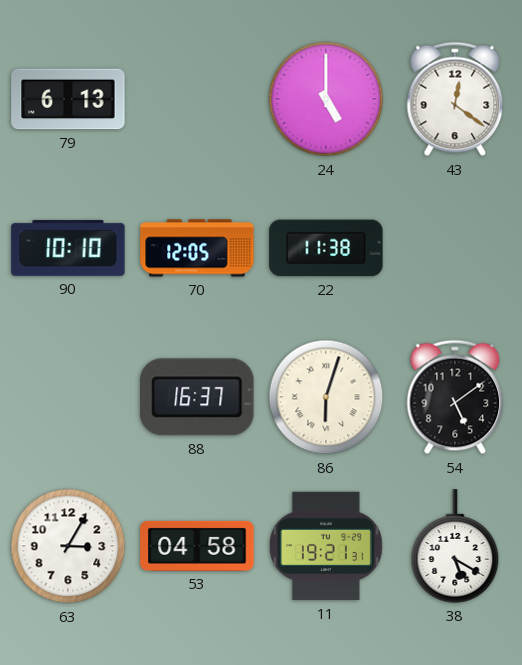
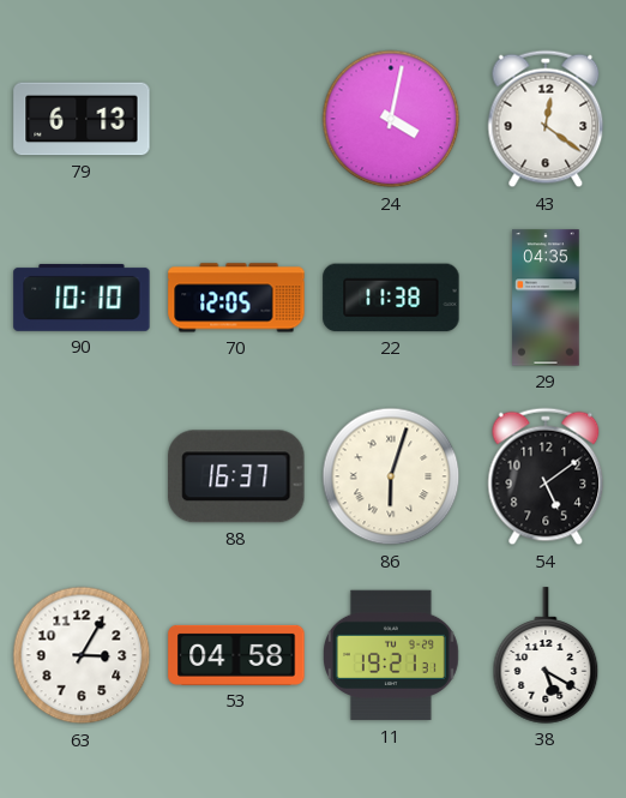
24: 5:00 -> 4:02 (391, 119)
29: none -> 04:35 (546, 298)
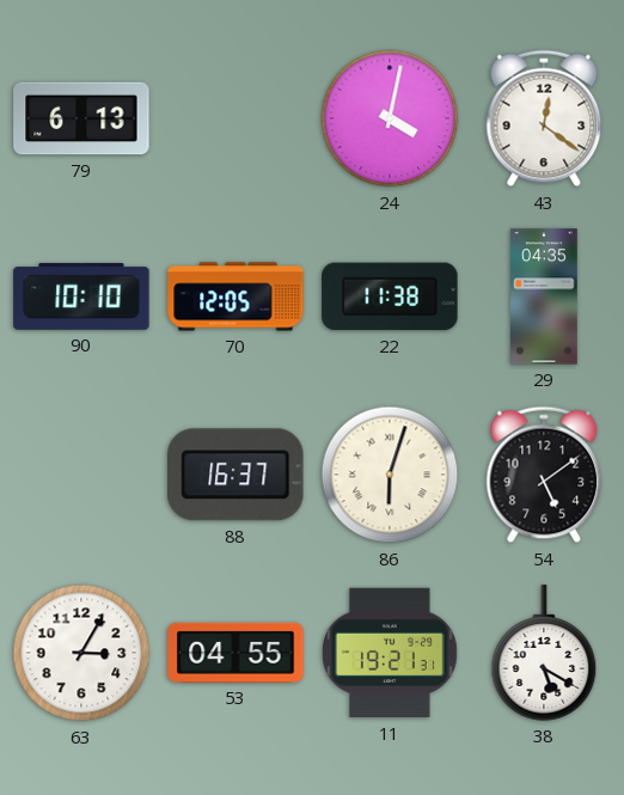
53: 04:58 -> 04:55 (235, 653)
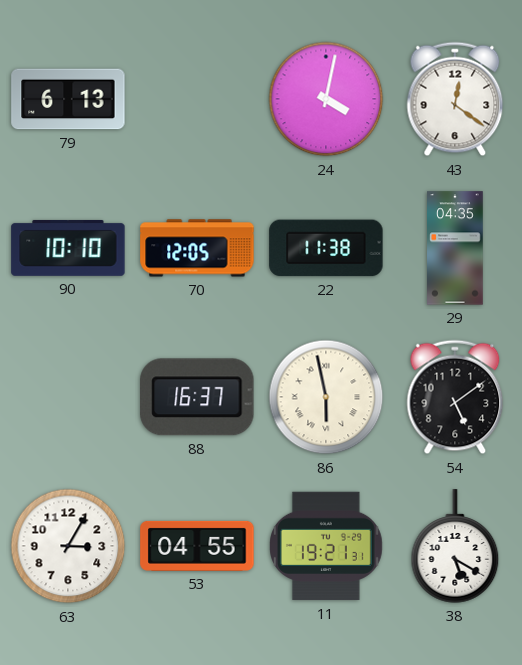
86: 6:03 -> 5:58 (326, 397)
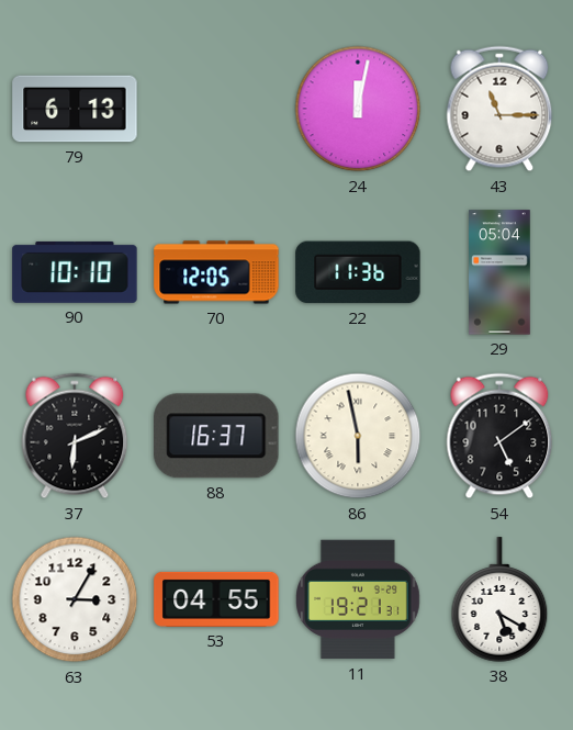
24: 4:02 -> 12:02 (358, 109)
43: 12:21 -> 11:15 (499, 109)
22: 11:38 -> 11:36 (358, 272)
29: 04:35 -> 05:04 (499, 272)
37: none -> 6:11 (75, 436)
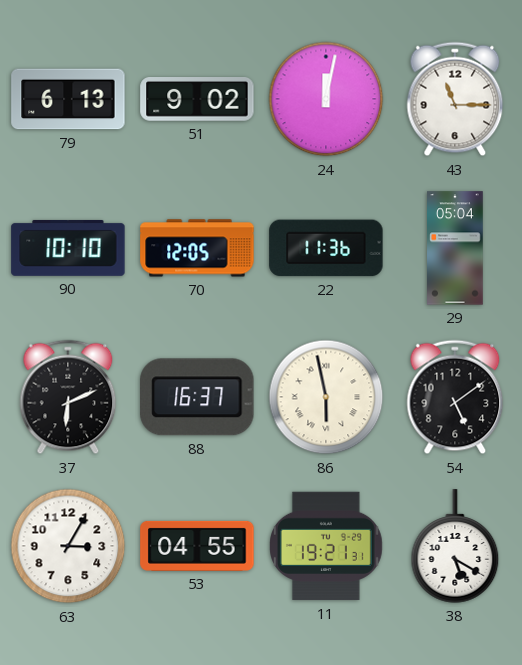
51: none -> 9:02 (197, 100)
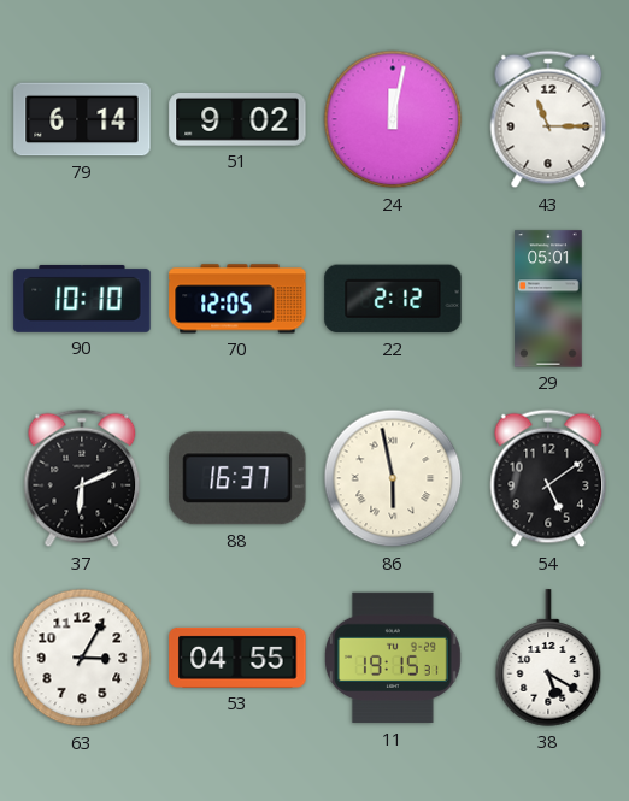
79: 6:13 -> 6:14 (82, 119)
22: 11:36 -> 2:12 (393, 299)
29: 05:04 -> 05:01 (548, 299)
11: 19:21 -> 19:15 (394, 658)
